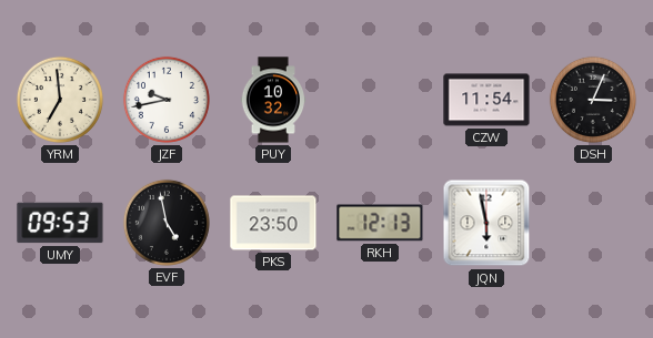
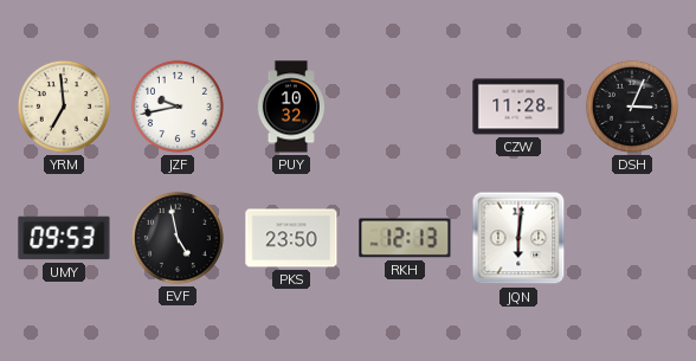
CZW: 11:54 -> 11:28 (518, 107)
JQN: 5:58 -> 6:01 (518, 238)
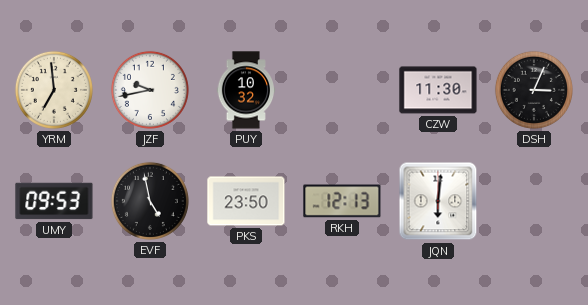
CZW: 11:28 -> 11:30 (438, 90)
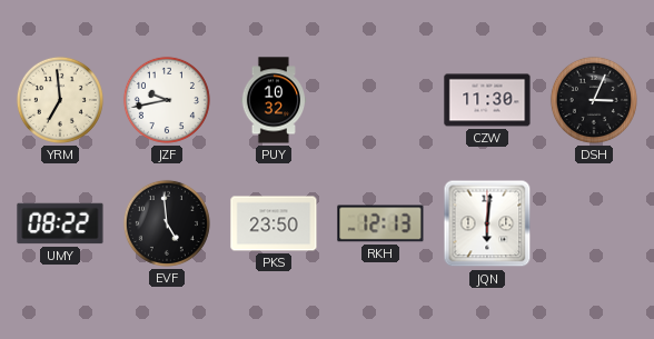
UMY: 09:53 -> 08:22 (60, 223)
EVF: 4:58 -> 4:59 (167, 223)
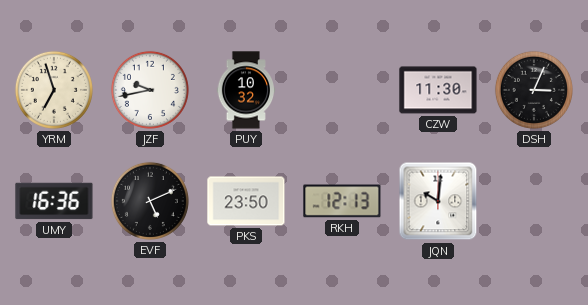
YRM: 6:59 -> 6:57 (54, 90)
UMY: 08:22 -> 16:36 (54, 201)
EVF: 4:59 -> 5:11 (150, 201)
JQN: 6:01 -> 10:01 (438, 201)
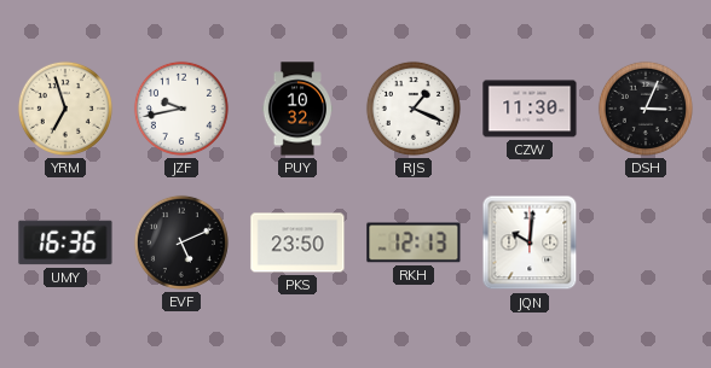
RJS: none -> 1:19 (414, 109)
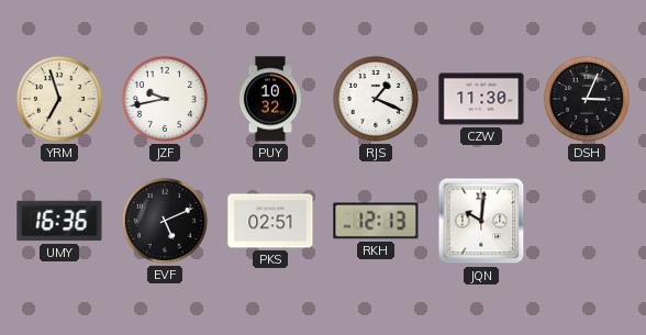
PKS: 23:50 -> 02:51 (270, 221)
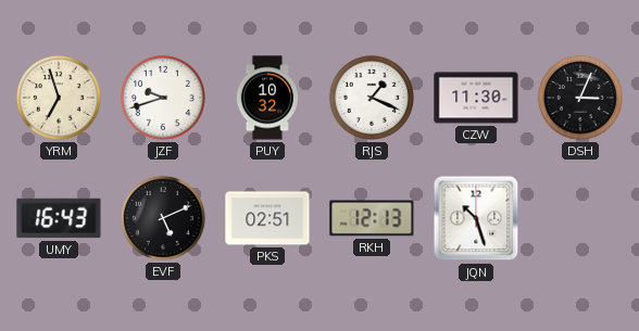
JZF: 9:43 -> 9:42 (163, 98)
UMY: 16:36 -> 16:43 (59, 218)
JQN: 10:01 -> 10:27 (476, 218)
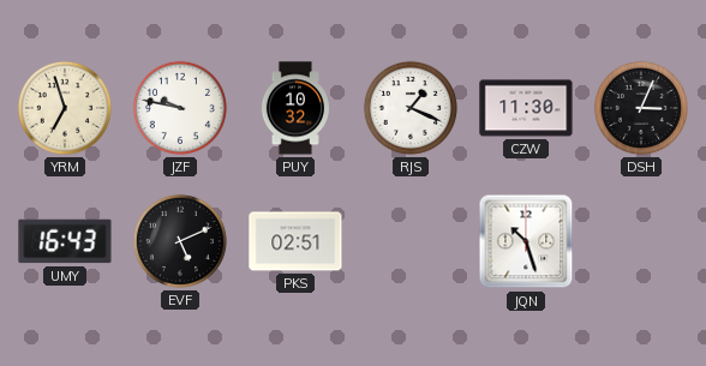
JZF: 9:42 -> 9:47 (180, 108)
RKH: 12:13 -> none (372, 218)
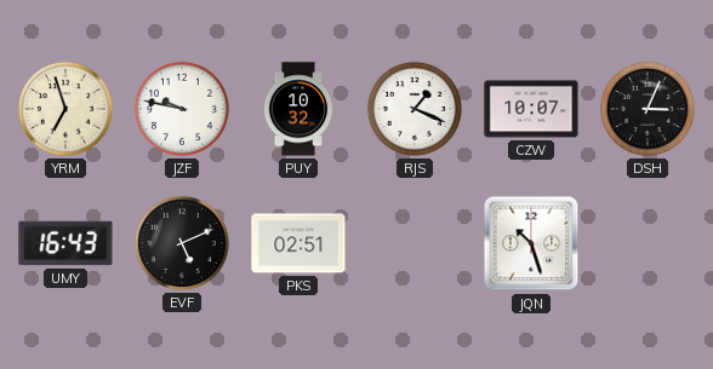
CZW: 11:30 -> 10:07 (531, 109)
